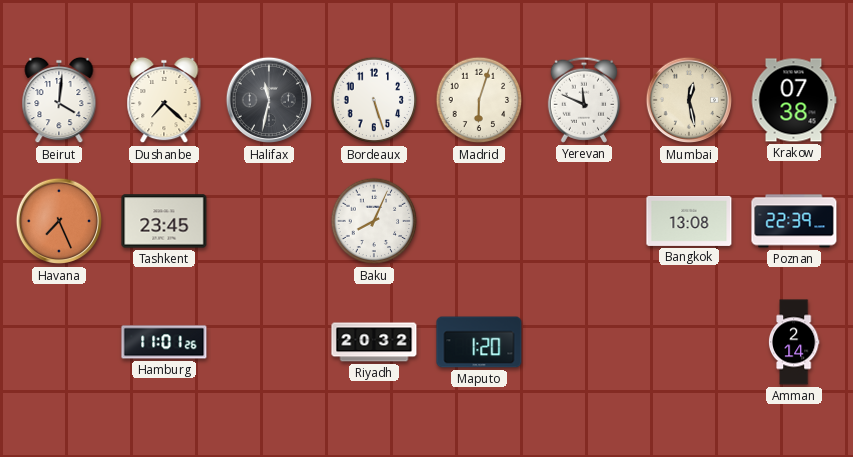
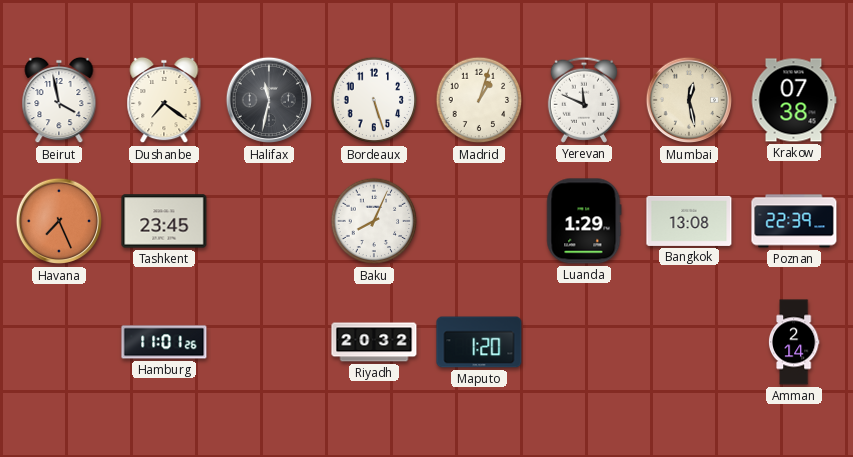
Beirut: 4:01 -> 3:58 (59, 100)
Dushanbe: 7:22 -> 7:21 (164, 100)
Madrid: 6:03 -> 1:03 (479, 100)
Luanda: none -> 1:29 (584, 221)
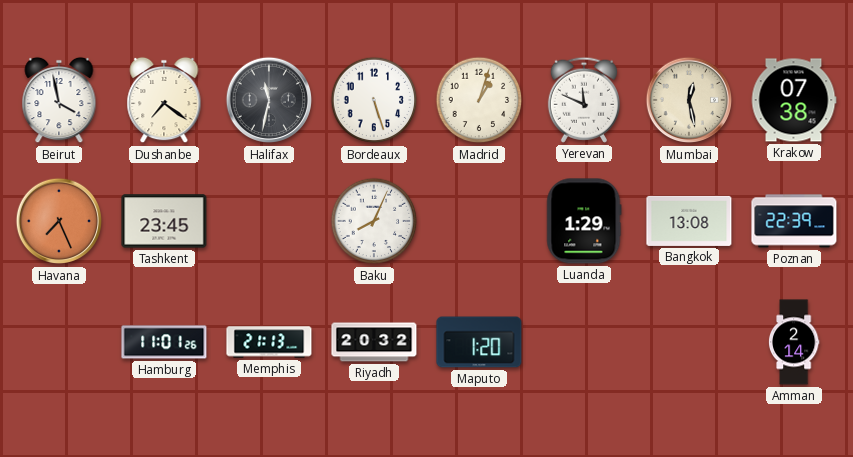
Memphis: none -> 21:13 (269, 342)
